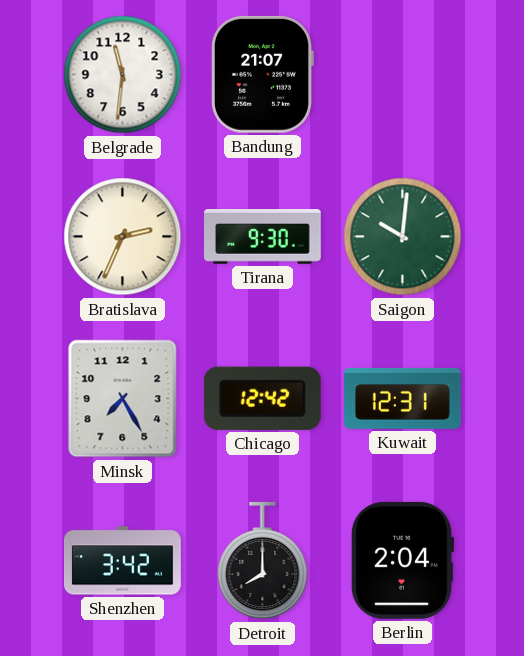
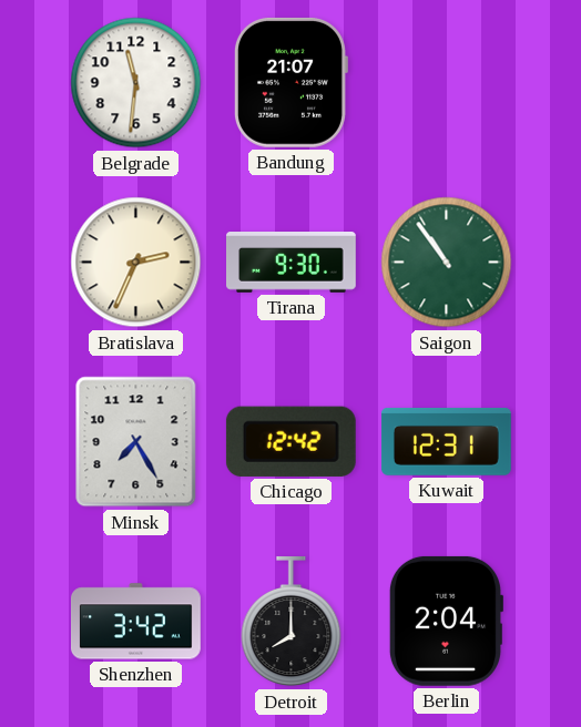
Saigon: 10:01 -> 10:54 (447, 263)
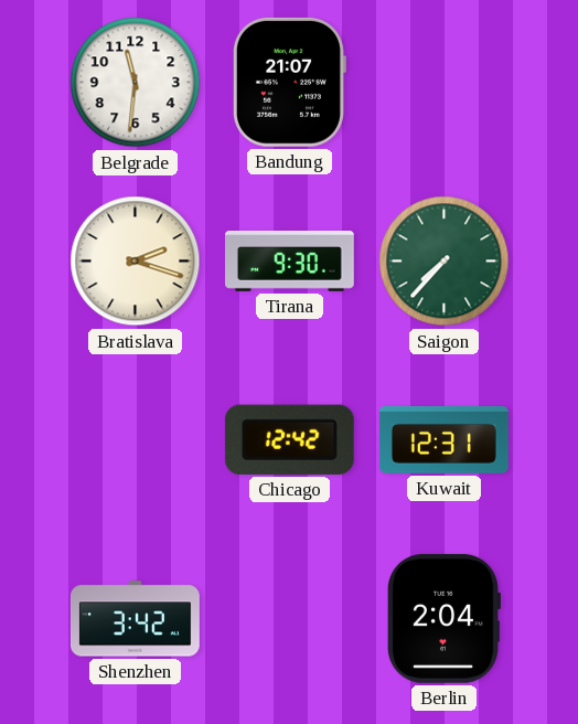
Bratislava: 2:34 -> 2:18 (136, 262)
Saigon: 10:54 -> 7:37 (445, 262)
Minsk: 7:25 -> none (136, 442)
Detroit: 8:00 -> none (292, 622)
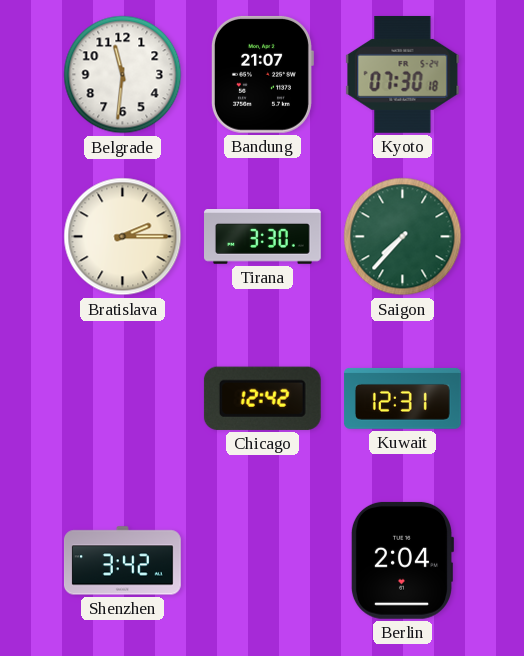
Kyoto: none -> 07:30 (403, 74)
Bratislava: 2:18 -> 2:15 (123, 237)
Tirana: 9:30 -> 3:30 (263, 237)
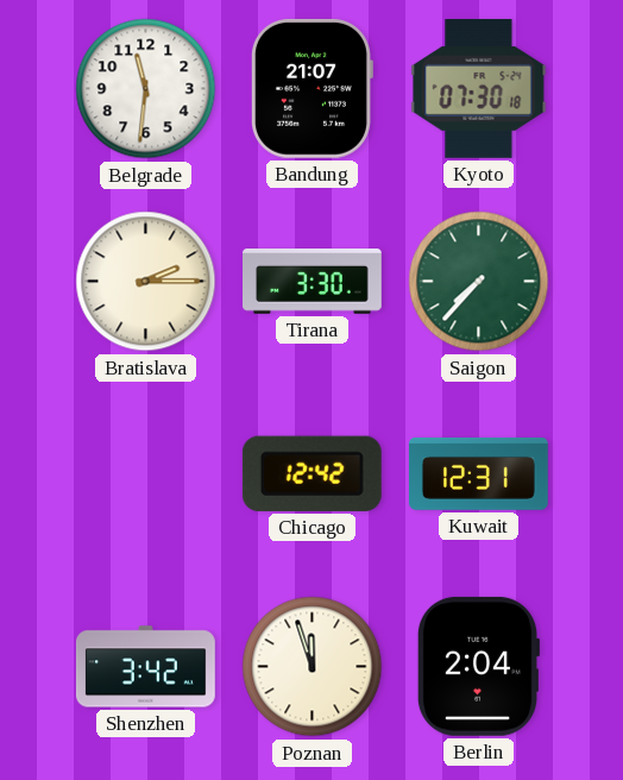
Poznan: none -> 11:57 (313, 667)
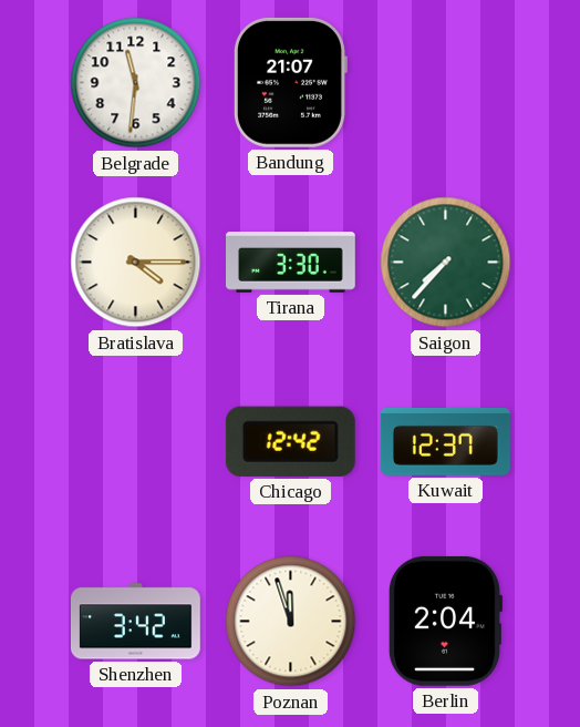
Kyoto: 07:30 -> none (479, 88)
Bratislava: 2:15 -> 4:15 (136, 263)
Kuwait: 12:31 -> 12:37 (446, 441)
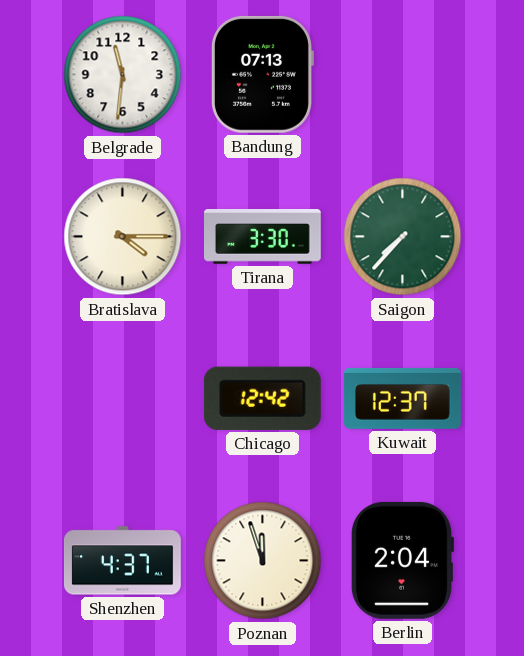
Bandung: 21:07 -> 07:13 (263, 74)
Shenzhen: 3:42 -> 4:37 (123, 561)
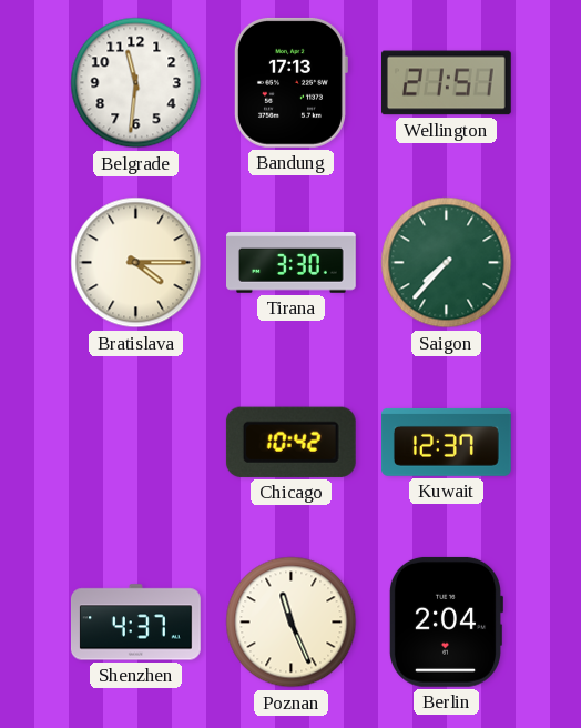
Bandung: 07:13 -> 17:13 (292, 82)
Wellington: none -> 21:51 (446, 83)
Chicago: 12:42 -> 10:42 (290, 442)
Poznan: 11:57 -> 11:26 (292, 623)
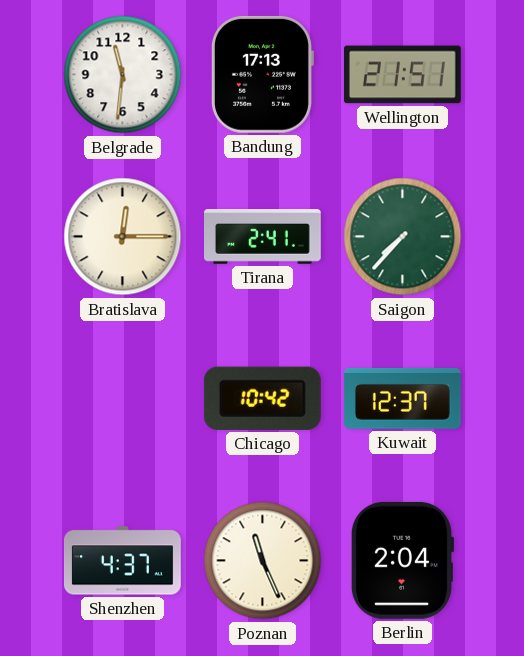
Bratislava: 4:15 -> 12:15 (123, 237)
Tirana: 3:30 -> 2:41 (263, 237)
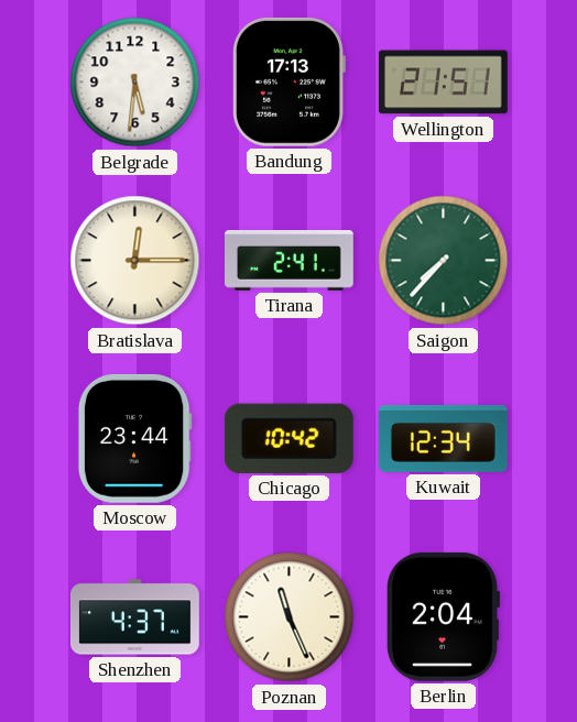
Belgrade: 11:31 -> 5:31 (135, 83)
Moscow: none -> 23:44 (134, 438)
Kuwait: 12:37 -> 12:34 (444, 438)
